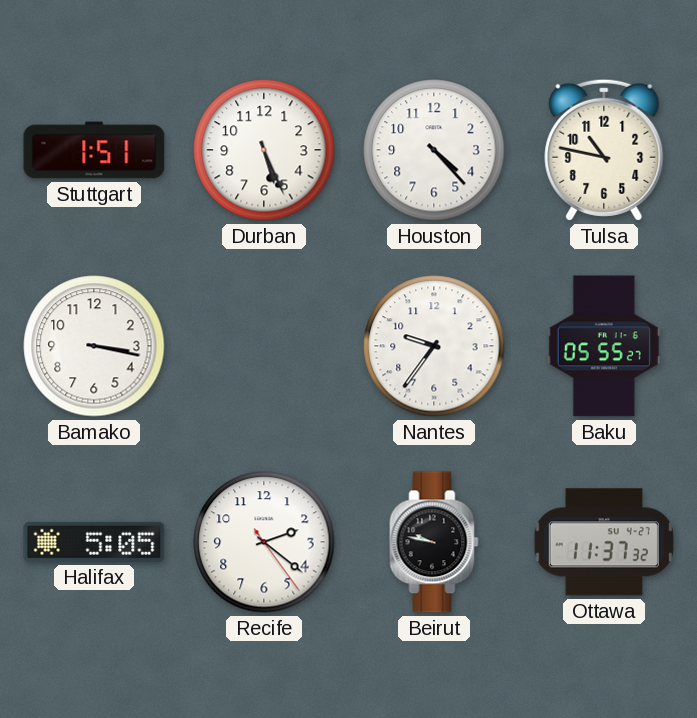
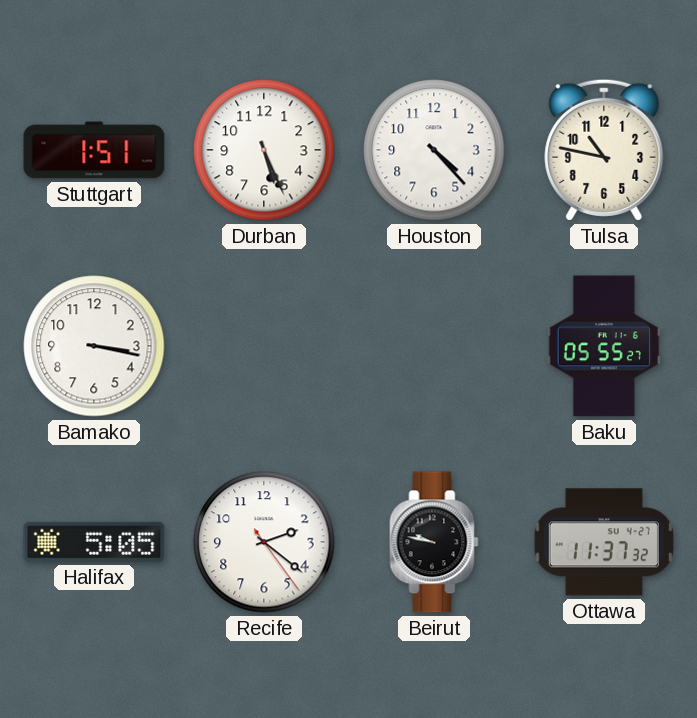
Nantes: 9:36 -> none (434, 346)
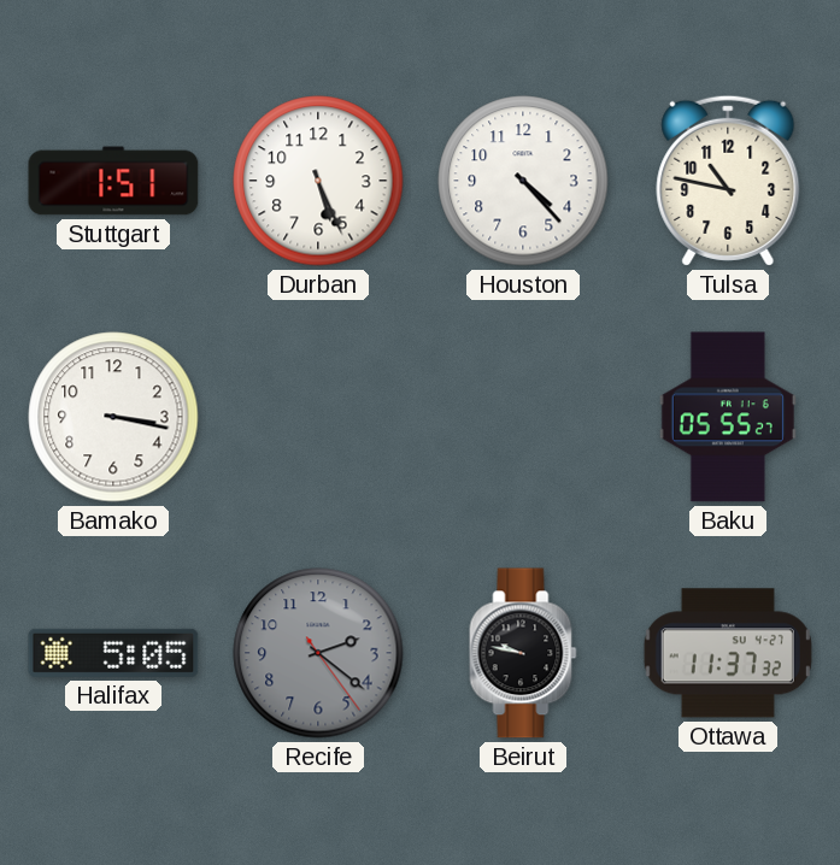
Recife dial: white -> grey (318, 653)
